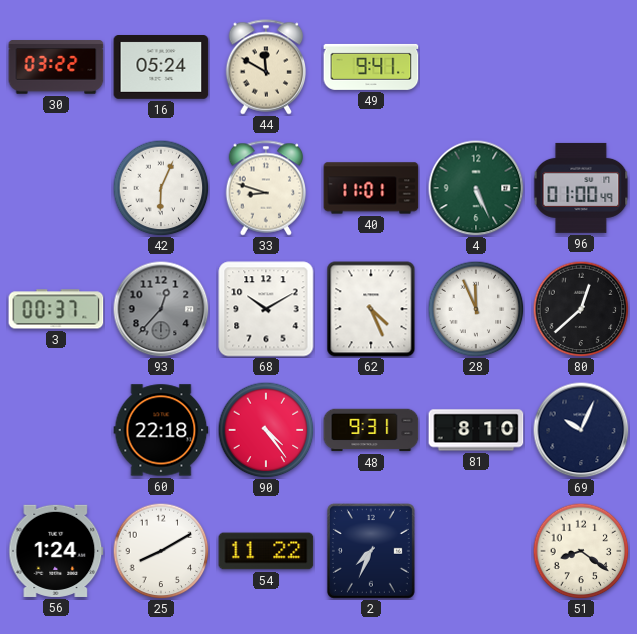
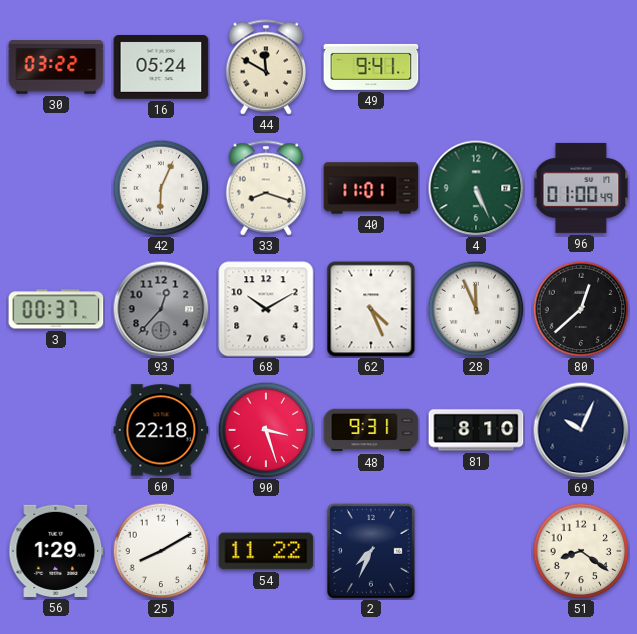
33: 8:48 -> 8:18 (266, 188)
90: 4:24 -> 3:27 (266, 430)
56: 1:24 -> 1:29 (56, 551)
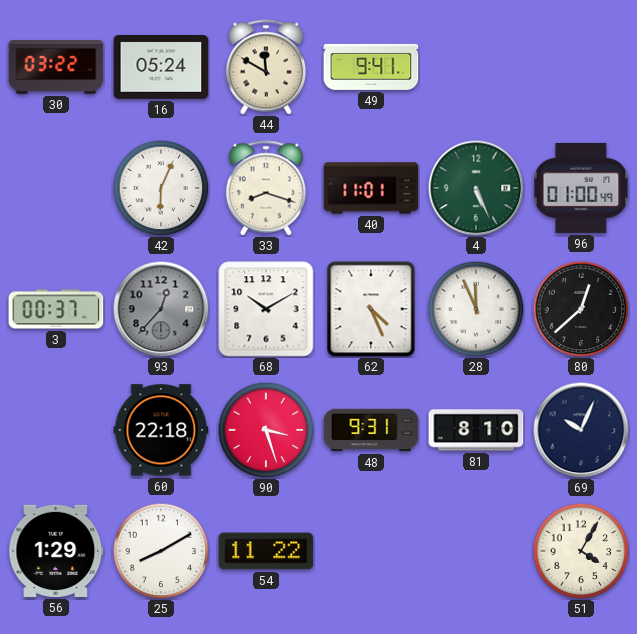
2: 7:34 -> none (371, 551)
51: 8:21 -> 4:05 (581, 551)
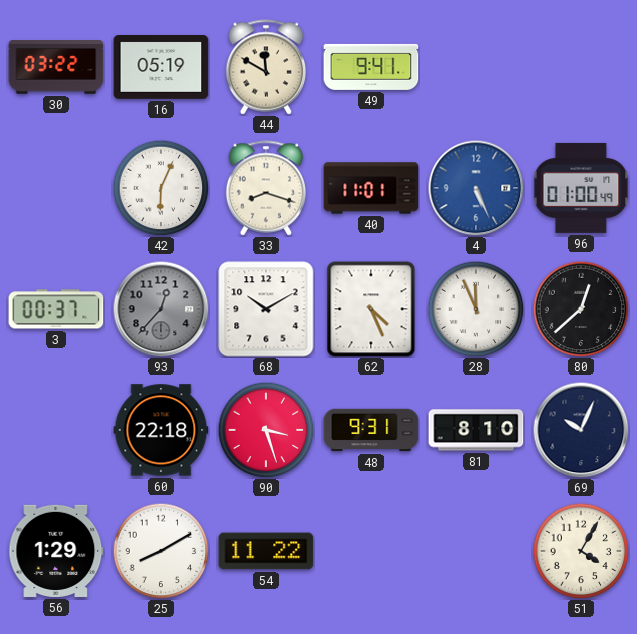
16: 05:24 -> 05:19 (161, 68)
4 dial: green -> blue (476, 188)
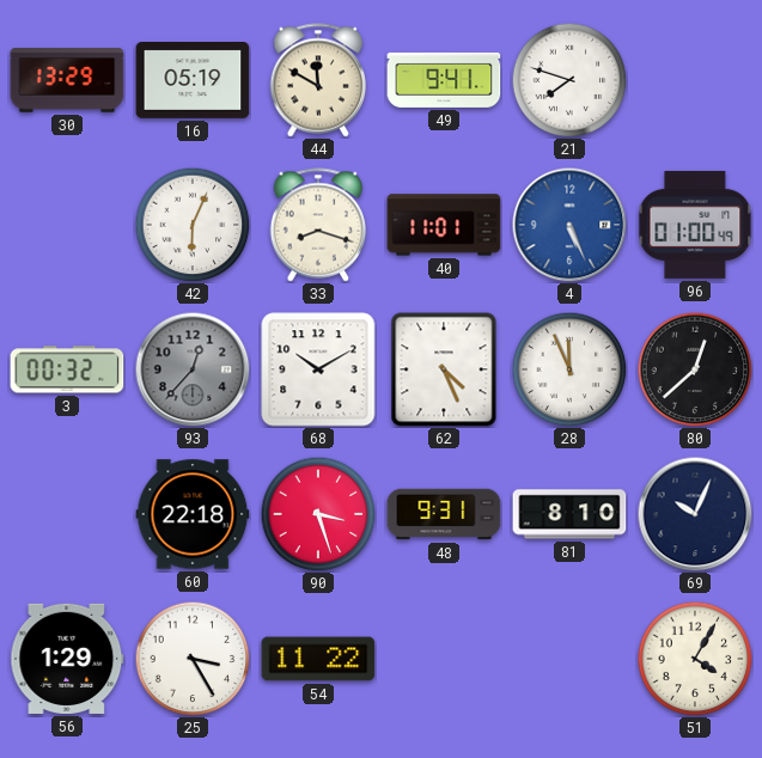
30: 03:22 -> 13:29 (67, 80)
21: none -> 7:48 (569, 80)
3: 00:37 -> 00:32 (67, 369)
25: 8:10 -> 3:25 (193, 659)
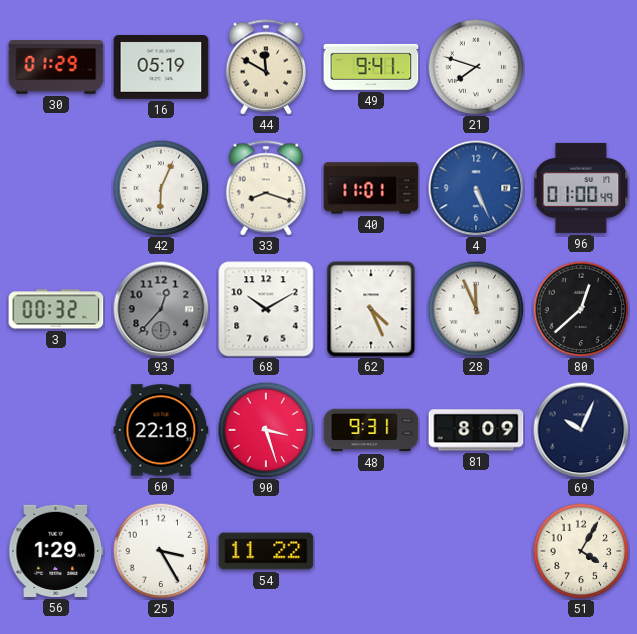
30: 13:29 -> 01:29 (56, 67)
81: 8:10 -> 8:09 (476, 430)
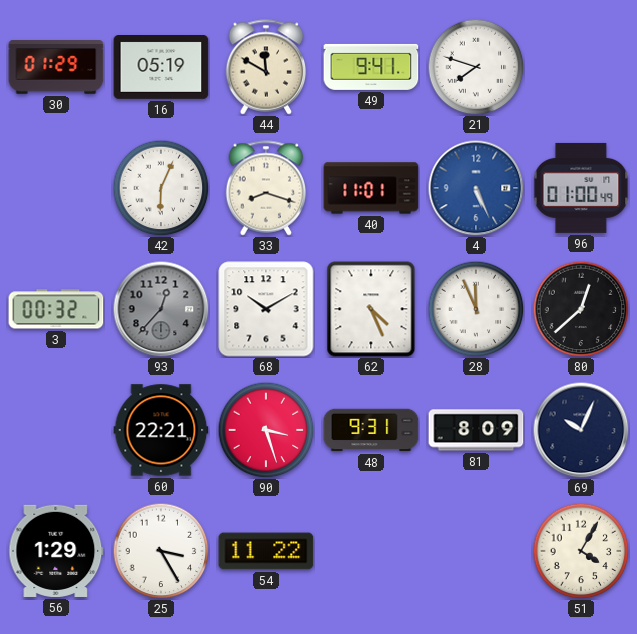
60: 22:18 -> 22:21 (161, 430)
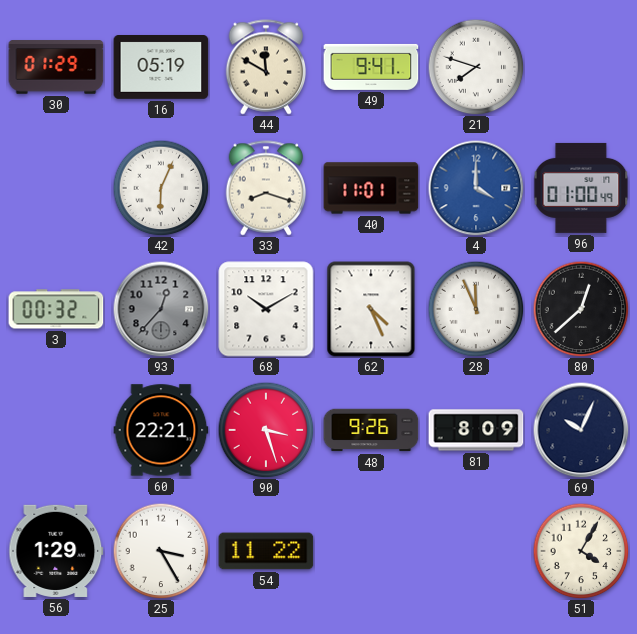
4: 5:26 -> 4:00 (476, 188)
48: 9:31 -> 9:26 (371, 430)
